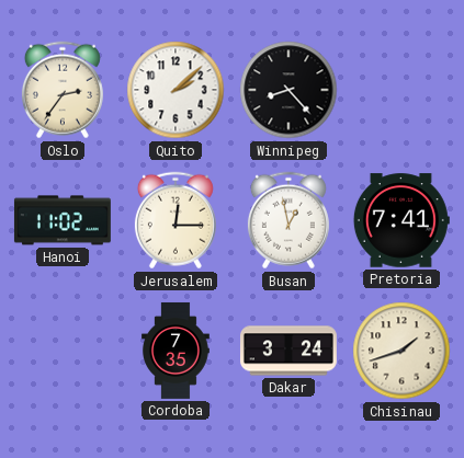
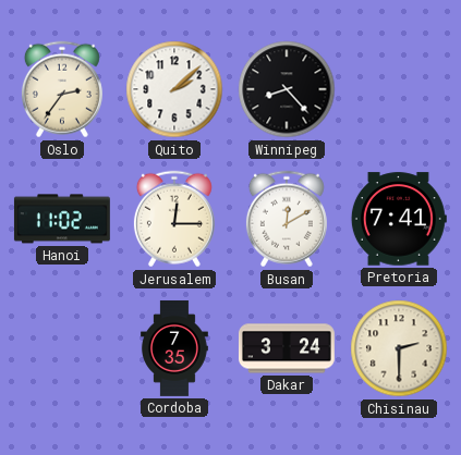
Busan: 12:58 -> 12:10 (287, 219)
Chisinau: 1:42 -> 2:30 (399, 348)
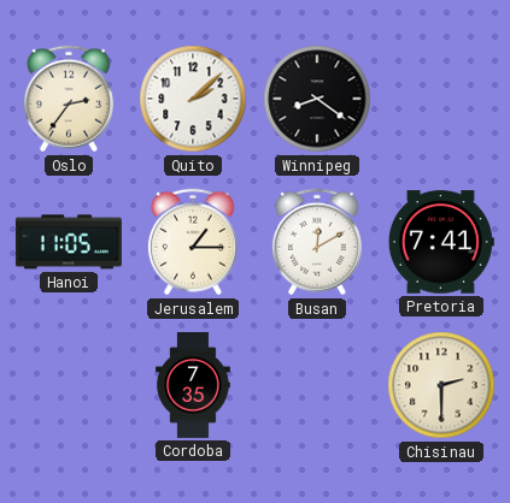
Winnipeg: 8:23 -> 8:21 (317, 99)
Hanoi: 11:02 -> 11:05 (69, 242)
Jerusalem: 12:15 -> 1:15 (193, 242)
Dakar: 3:24 -> none (287, 348)
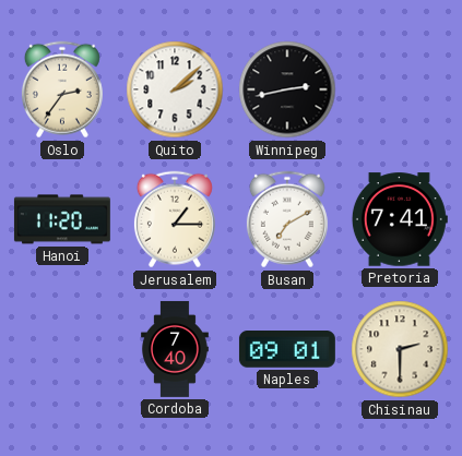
Winnipeg: 8:21 -> 2:43 (287, 89)
Hanoi: 11:05 -> 11:20 (62, 219)
Busan: 12:10 -> 7:10 (287, 219)
Cordoba: 7:35 -> 7:40 (175, 349)
Naples: none -> 09:01 (287, 350)
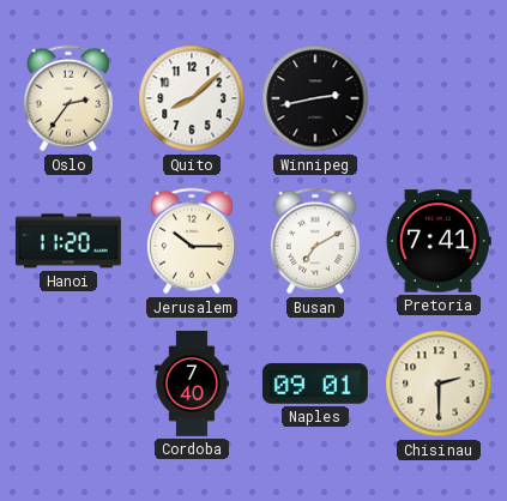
Quito: 2:08 -> 8:08 (192, 98)
Jerusalem: 1:15 -> 10:15 (192, 241)
